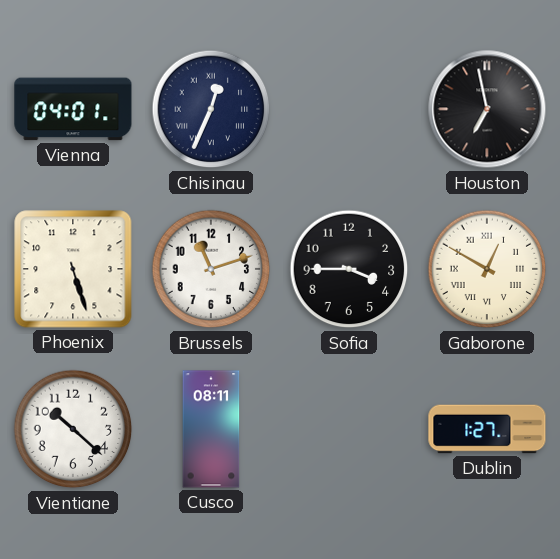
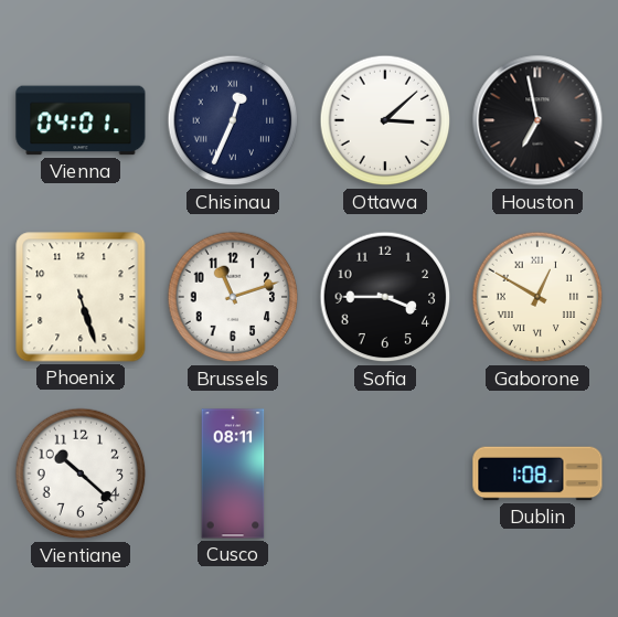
Ottawa: none -> 3:08 (385, 120)
Dublin: 1:27 -> 1:08 (537, 474)
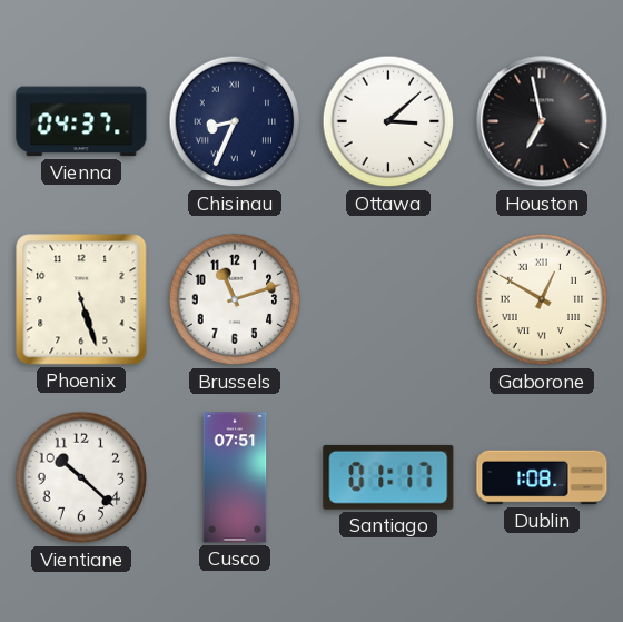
Vienna: 04:01 -> 04:37 (81, 121)
Chisinau: 12:34 -> 8:34 (235, 121)
Sofia: 3:45 -> none (385, 297)
Cusco: 08:11 -> 07:51 (235, 477)
Santiago: none -> 01:17 (388, 477)
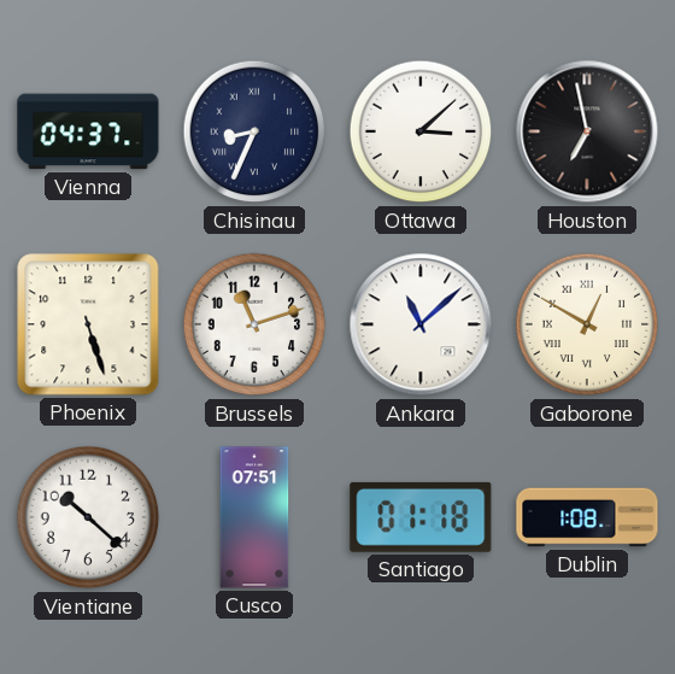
Ankara: none -> 11:08 (421, 324)
Santiago: 01:17 -> 01:18 (421, 517)
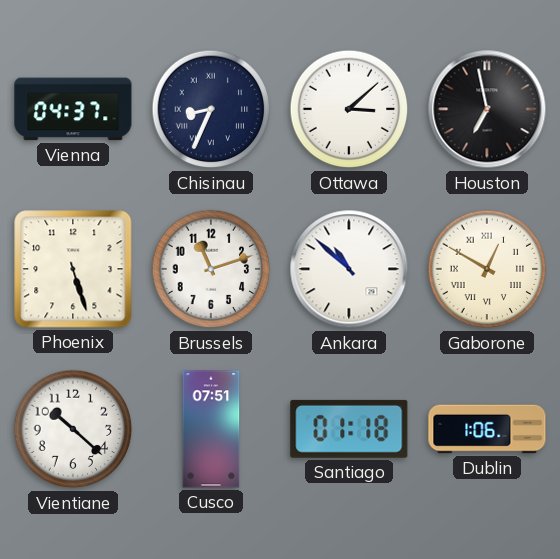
Ankara: 11:08 -> 10:52 (349, 269)
Dublin: 1:08 -> 1:06 (487, 429)
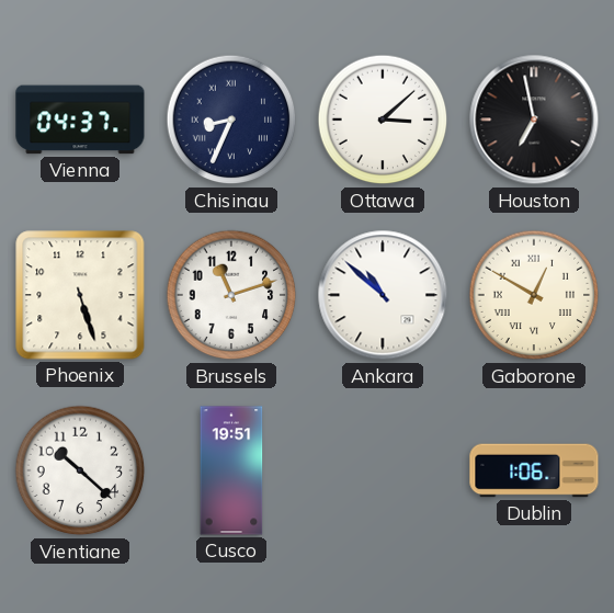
Cusco: 07:51 -> 19:51 (231, 470)
Santiago: 01:18 -> none (349, 429)
